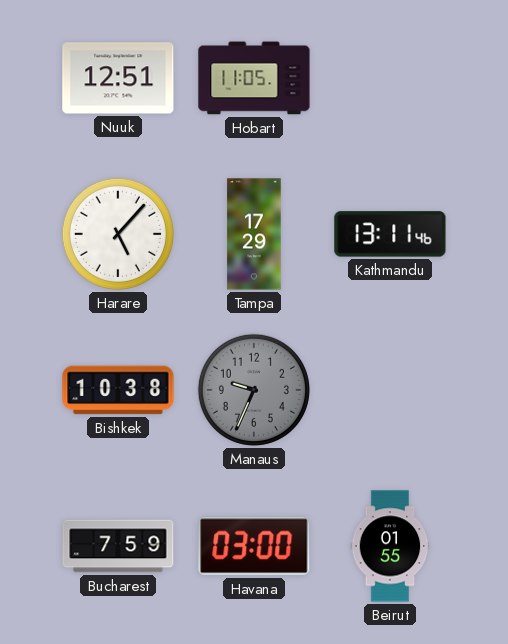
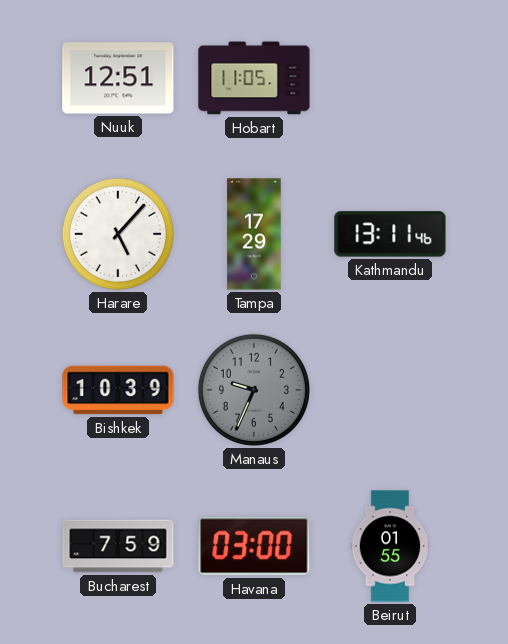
Bishkek: 10:38 -> 10:39 (118, 390)
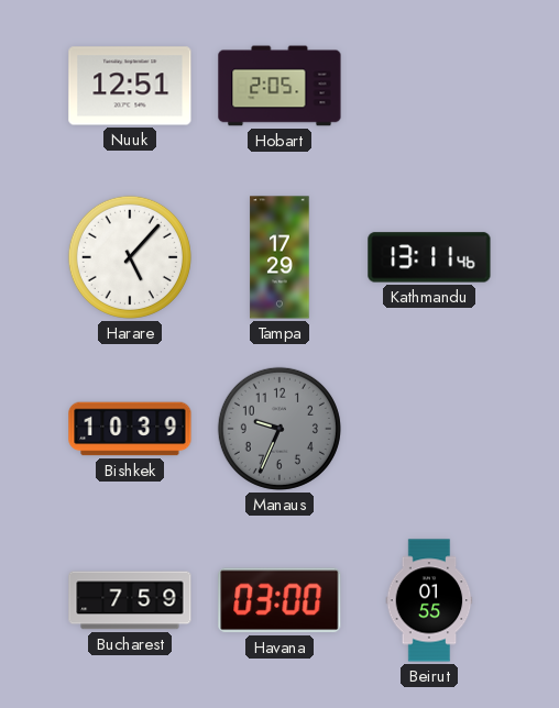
Hobart: 11:05 -> 2:05 (279, 86)
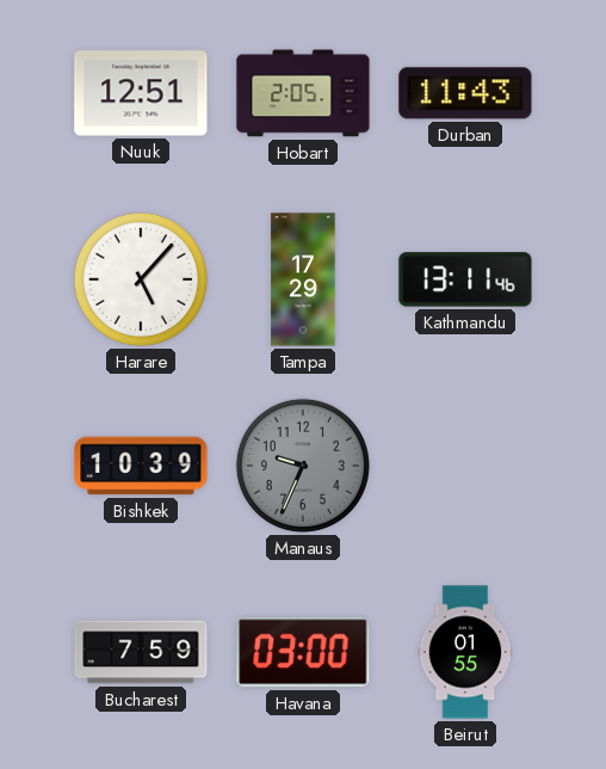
Durban: none -> 11:43 (465, 93)
